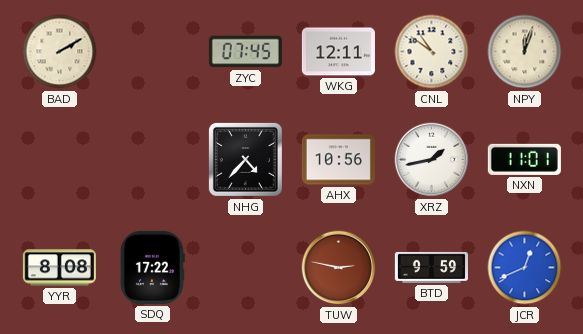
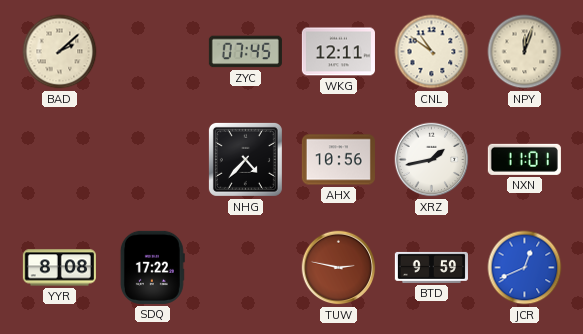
BAD: 2:10 -> 2:08 (60, 52)
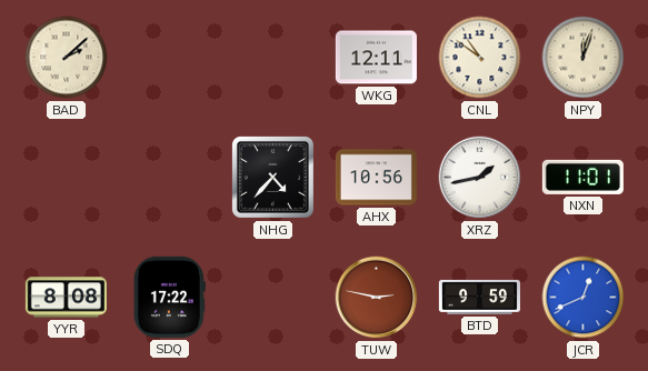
ZYC: 07:45 -> none (245, 52)
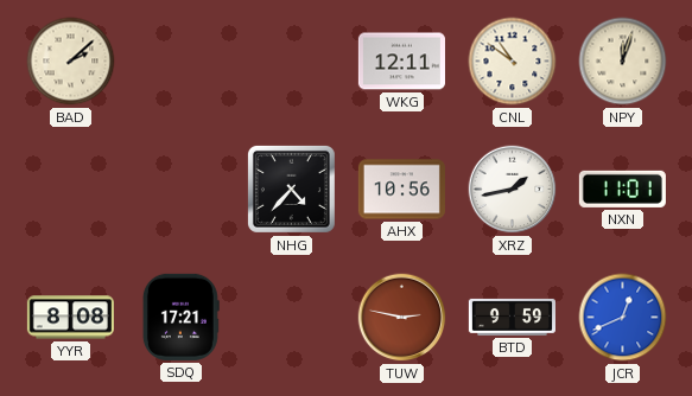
SDQ: 17:22 -> 17:21 (180, 317)
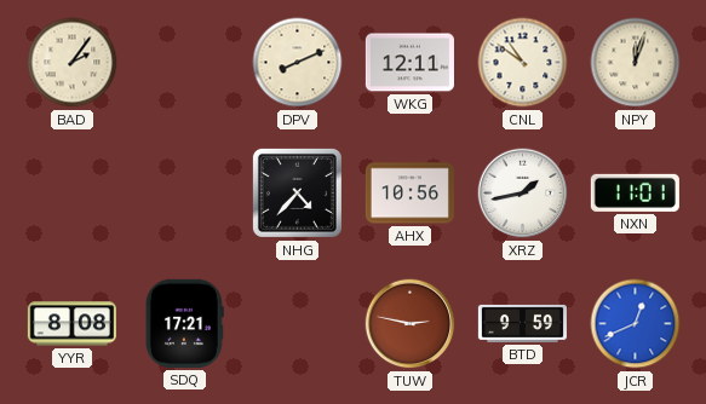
BAD: 2:08 -> 2:06 (73, 63)
DPV: none -> 8:11 (298, 63)
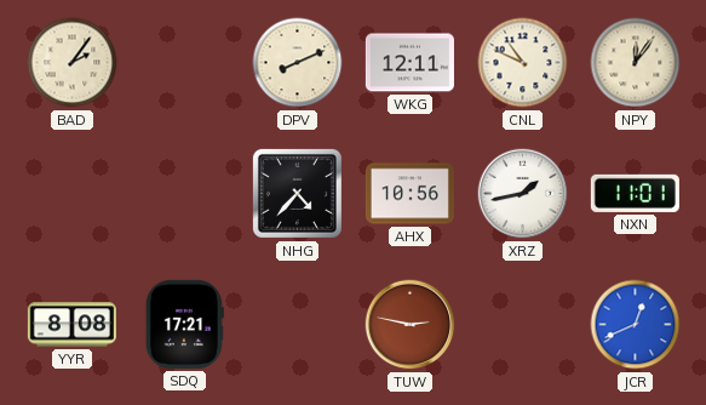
CNL: 10:51 -> 10:49 (523, 63)
NPY: 12:03 -> 12:06 (636, 63)
BTD: 9:59 -> none (522, 323)
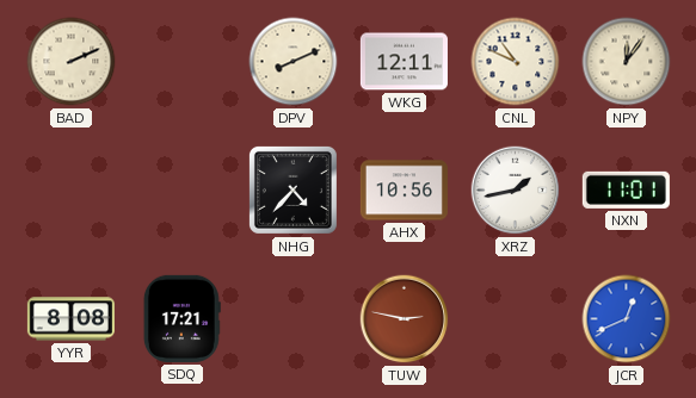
BAD: 2:06 -> 2:11 (72, 62)
